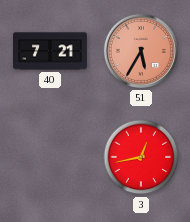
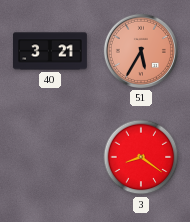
40: 7:21 -> 3:21 (51, 51)
3: 12:43 -> 8:21 (141, 157)
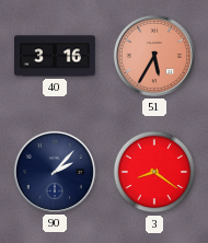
40: 3:21 -> 3:16 (56, 56)
90: none -> 2:07 (55, 172)
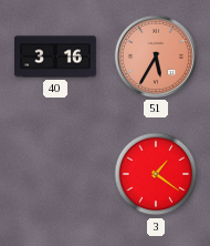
90: 2:07 -> none (55, 172)
3: 8:21 -> 1:21 (156, 174)
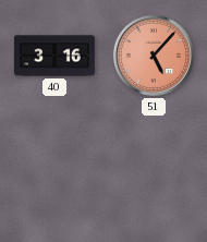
51: 5:35 -> 5:07 (154, 56)
3: 1:21 -> none (156, 174)
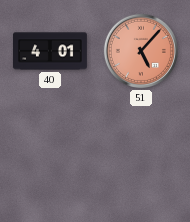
40: 3:16 -> 4:01 (51, 51)
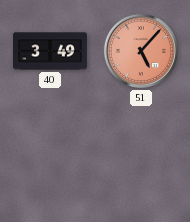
40: 4:01 -> 3:49 (51, 51)
